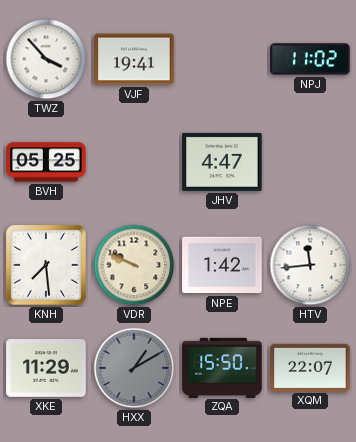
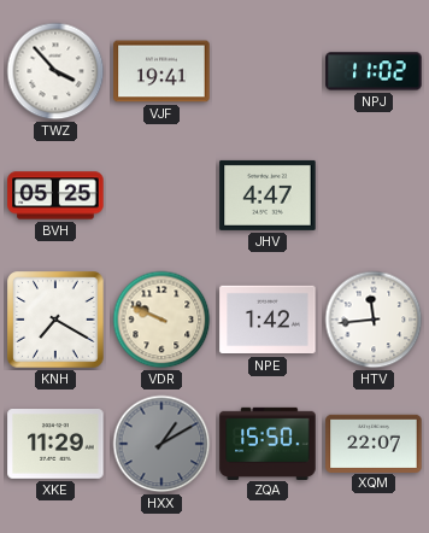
KNH: 7:29 -> 7:20 (55, 320)
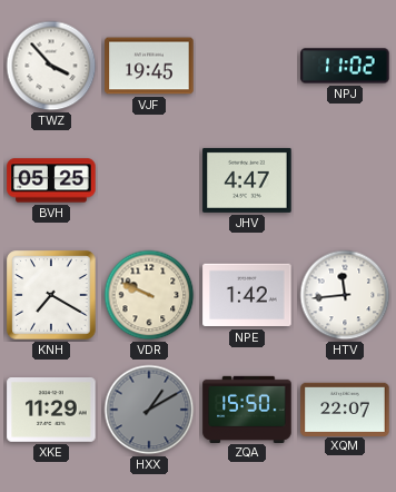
VJF: 19:41 -> 19:45 (149, 66)
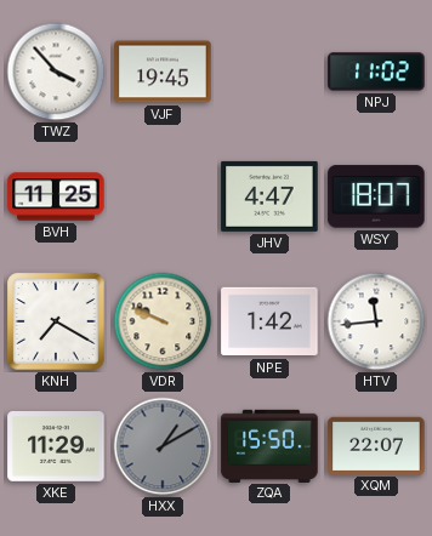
BVH: 05:25 -> 11:25 (56, 196)
WSY: none -> 18:07 (376, 196)
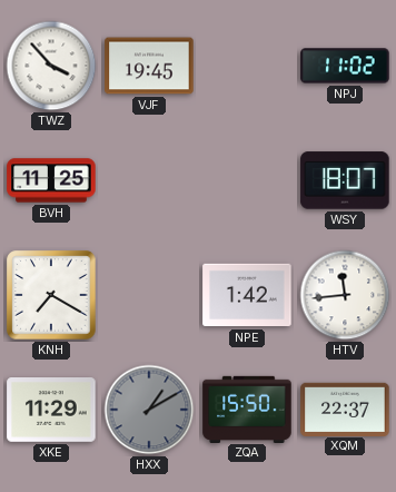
JHV: 4:47 -> none (269, 196)
VDR: 9:49 -> none (163, 321)
XQM: 22:07 -> 22:37 (345, 409)
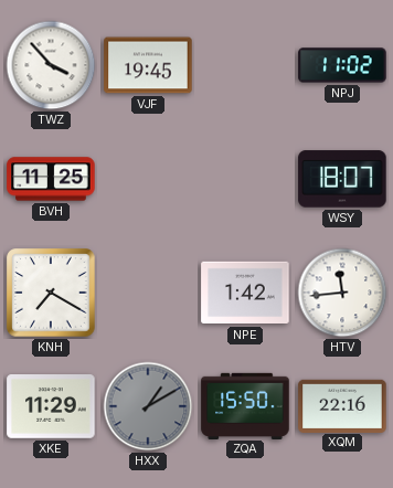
XQM: 22:37 -> 22:16 (342, 405)
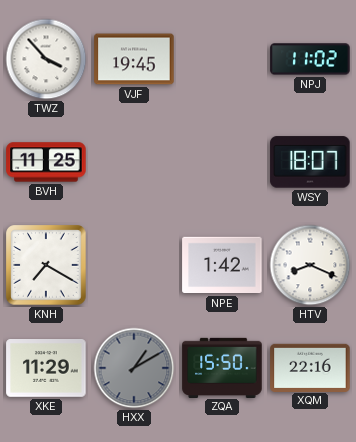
HTV: 11:44 -> 8:19 (310, 265)
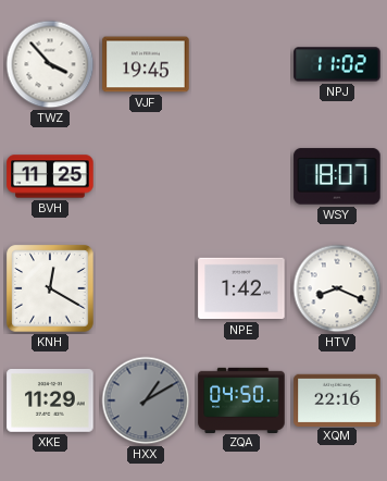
KNH: 7:20 -> 12:20 (50, 288)
ZQA: 15:50 -> 04:50 (241, 399)
